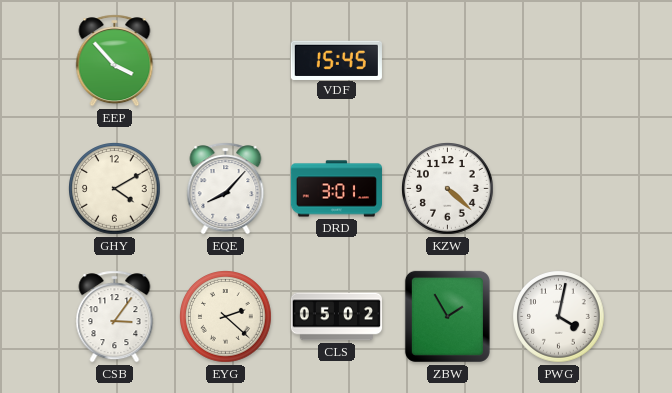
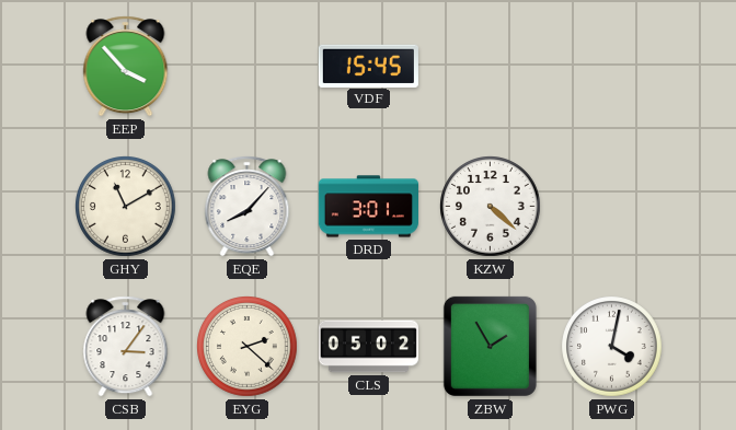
GHY: 4:10 -> 11:10 (126, 207)
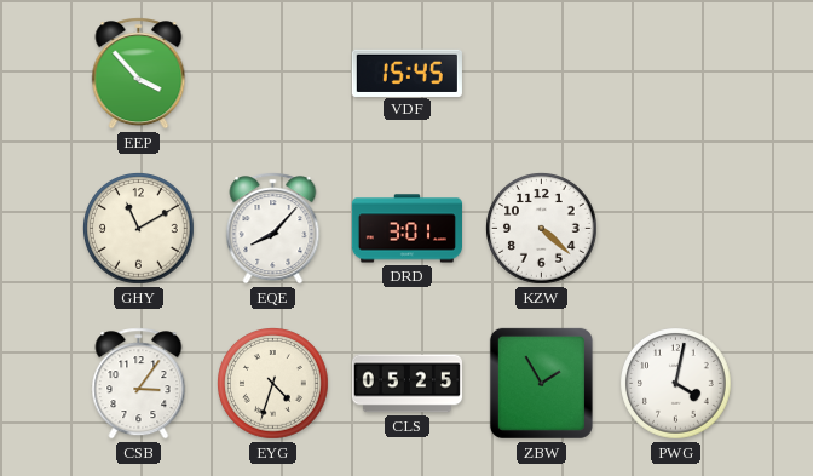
EYG: 2:22 -> 4:33 (273, 384)
CLS: 05:02 -> 05:25 (406, 384)
